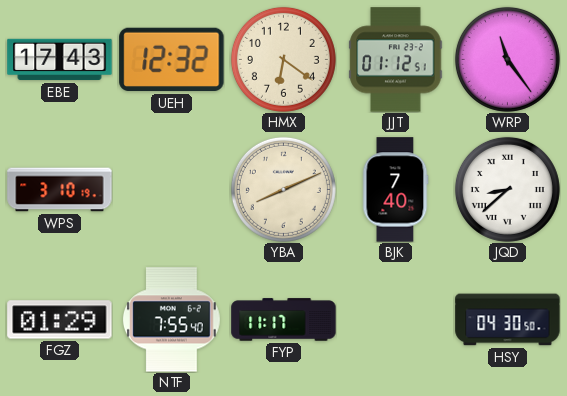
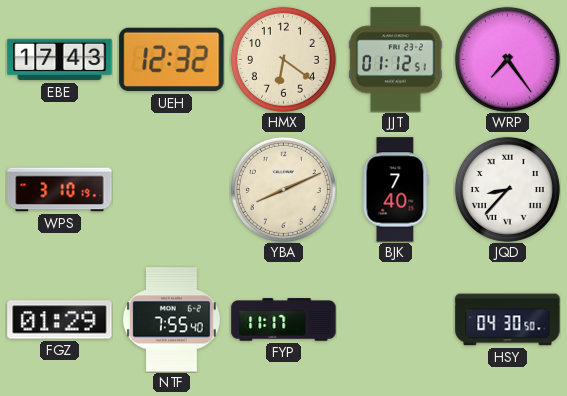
WRP: 11:24 -> 7:24 (507, 59)
JQD: 8:38 -> 8:37 (507, 189)
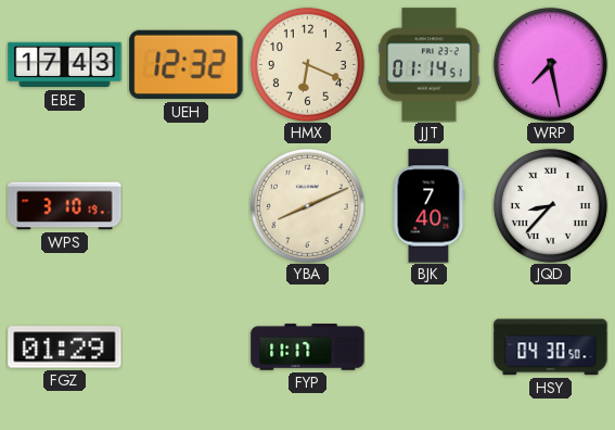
HMX: 6:21 -> 6:19 (307, 64)
JJT: 01:12 -> 01:14 (430, 65)
WRP: 7:24 -> 7:28 (550, 64)
NTF: 7:55 -> none (171, 320)
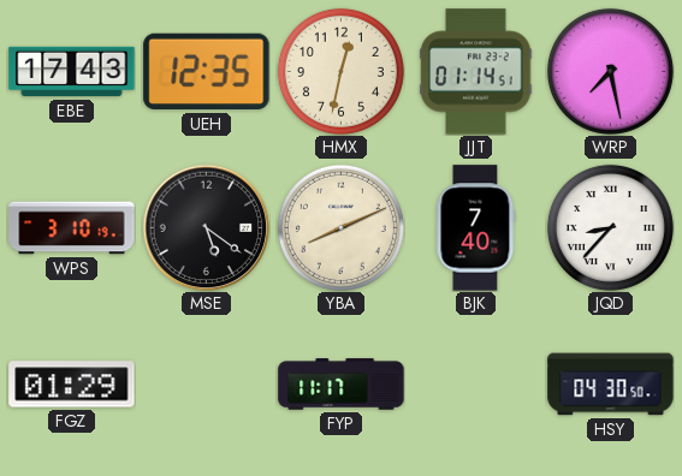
UEH: 12:32 -> 12:35 (207, 72)
HMX: 6:19 -> 12:32 (340, 71)
MSE: none -> 5:21 (206, 227)
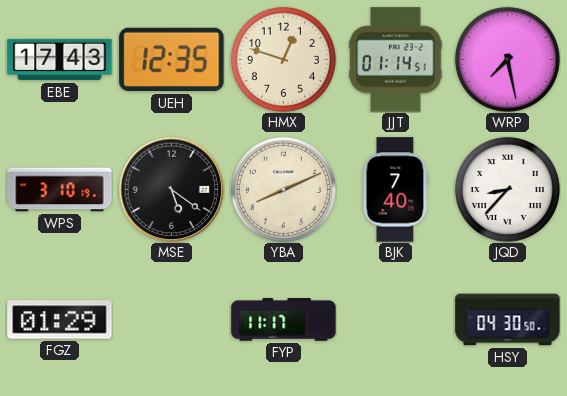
HMX: 12:32 -> 12:48 (283, 59)
